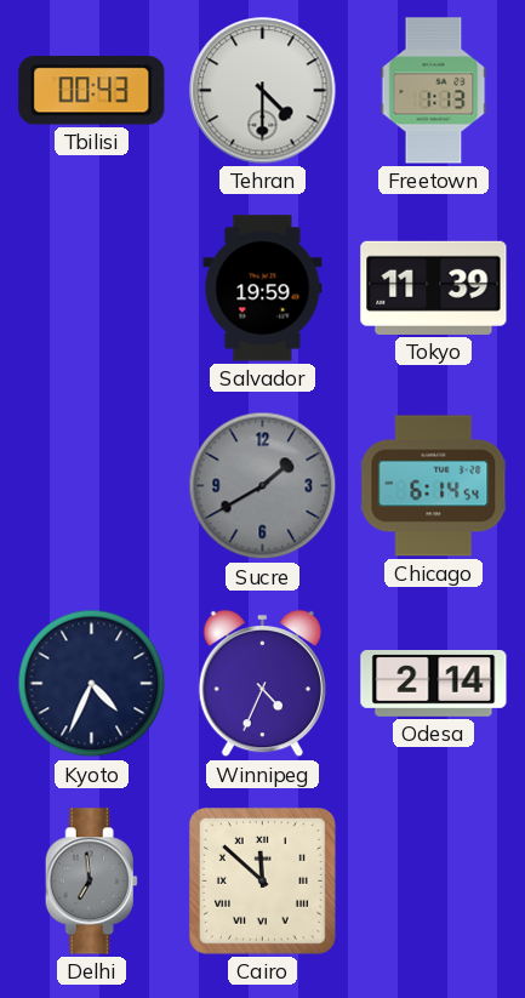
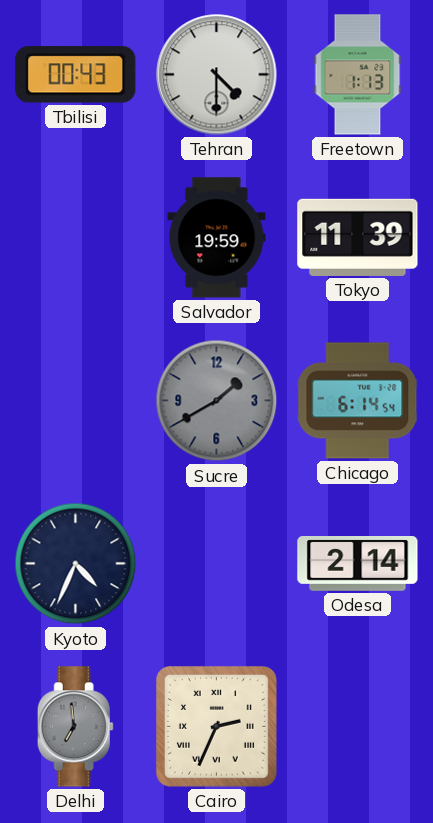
Winnipeg: 4:34 -> none (262, 684)
Cairo: 11:52 -> 2:34 (216, 726)
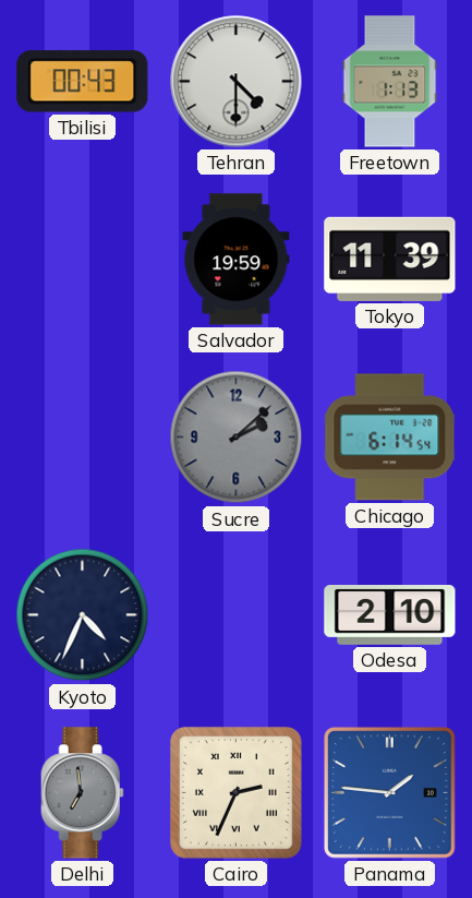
Sucre: 1:40 -> 2:08 (237, 438)
Odesa: 2:14 -> 2:10 (390, 615)
Panama: none -> 1:46 (390, 793)
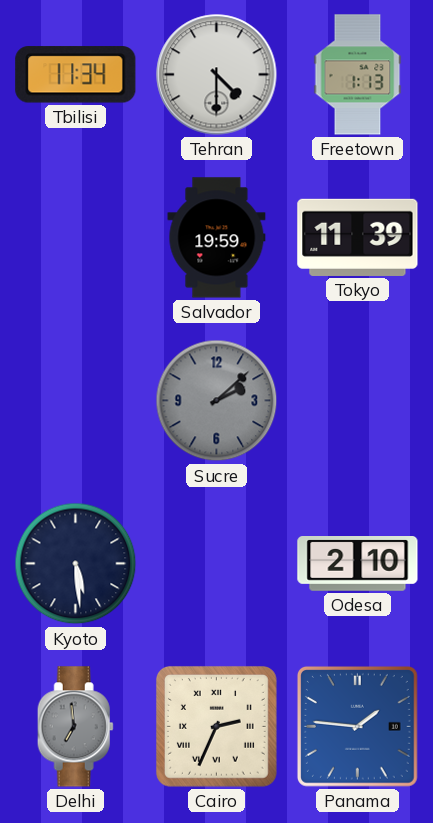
Tbilisi: 00:43 -> 11:34 (76, 75)
Chicago: 6:14 -> none (390, 438)
Kyoto: 4:34 -> 5:29 (76, 564)
